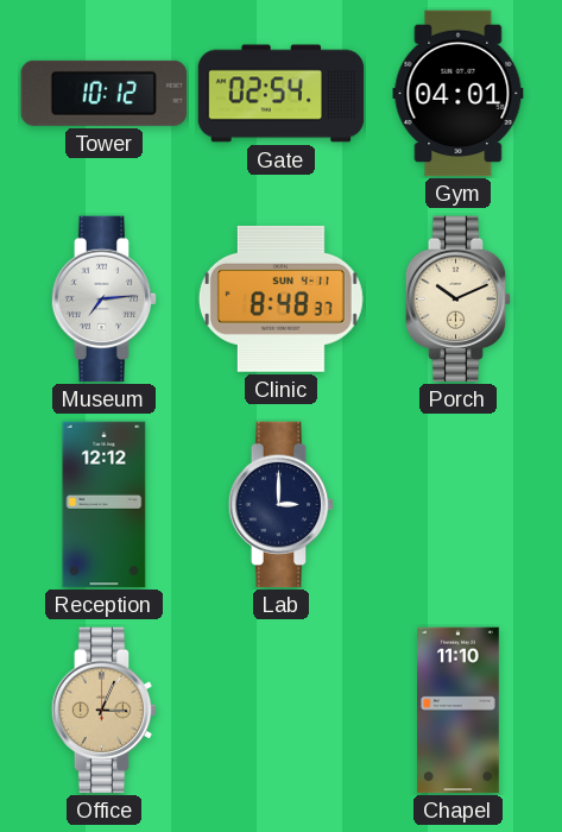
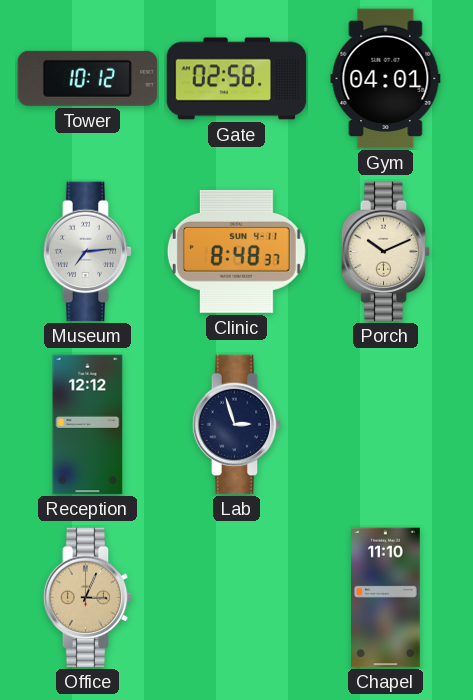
Gate: 02:54 -> 02:58 (237, 79)
Lab: 3:00 -> 2:57 (237, 425)
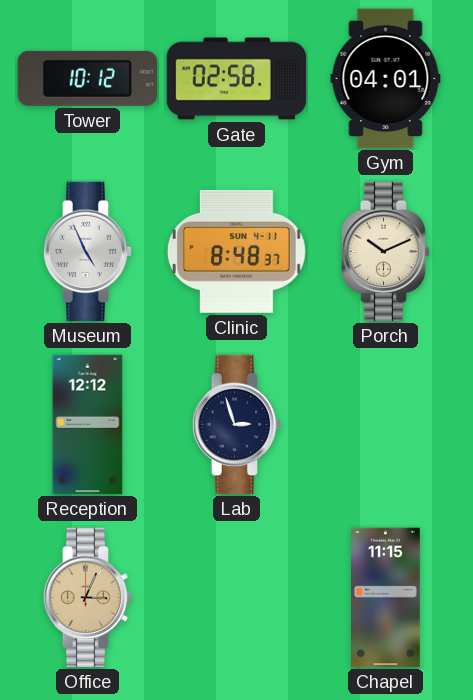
Museum: 7:14 -> 4:56 (88, 252)
Chapel: 11:10 -> 11:15 (386, 598)
